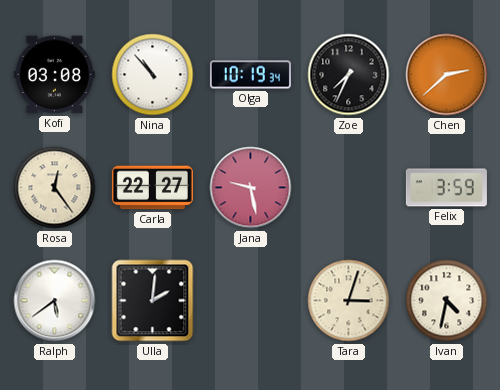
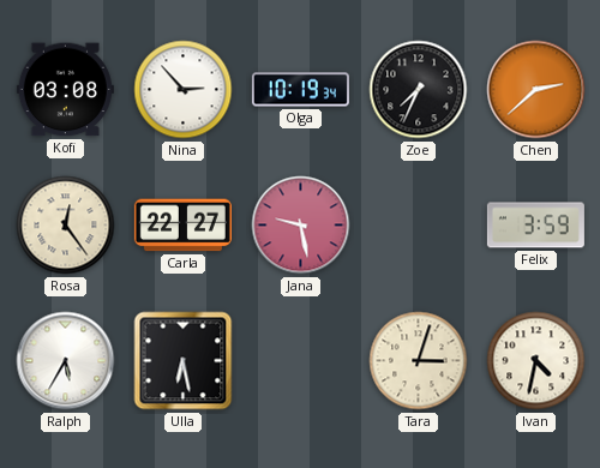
Nina: 10:53 -> 2:53 (184, 90)
Ralph: 5:39 -> 5:35 (66, 361)
Ulla: 2:01 -> 6:28 (184, 361)
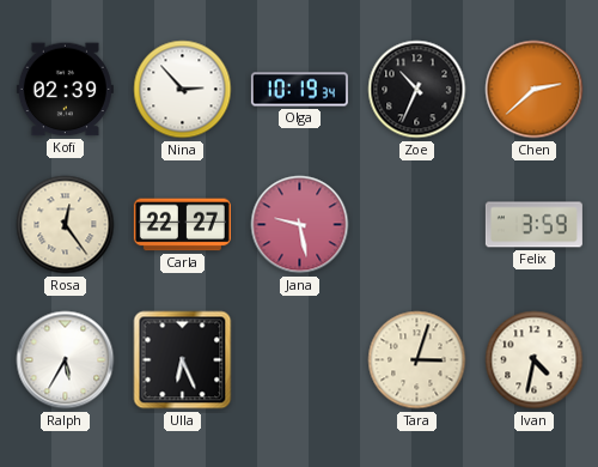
Kofi: 03:08 -> 02:39 (65, 90)
Zoe: 7:34 -> 10:34 (417, 90)
Ulla: 6:28 -> 6:26 (183, 360)
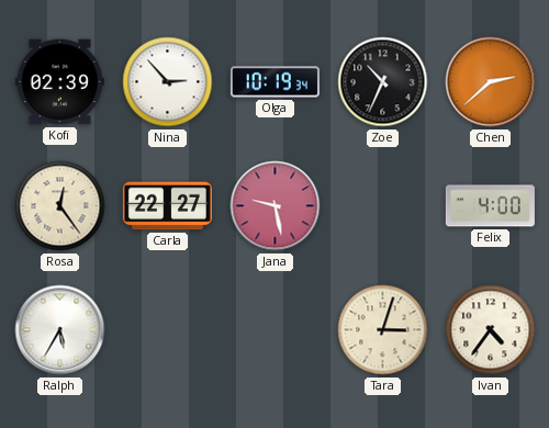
Felix: 3:59 -> 4:00 (490, 206)
Ulla: 6:26 -> none (183, 360)
Ivan: 4:32 -> 4:36 (491, 330)
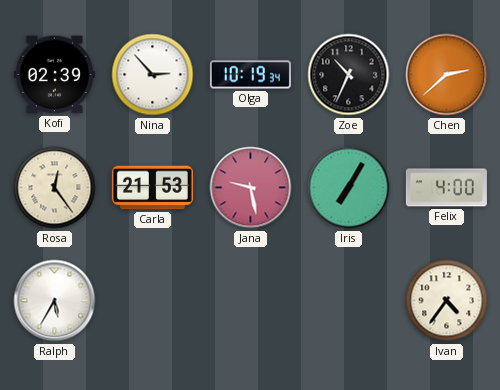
Carla: 22:27 -> 21:53 (152, 188)
Iris: none -> 7:05 (349, 188)
Tara: 3:03 -> none (383, 330)
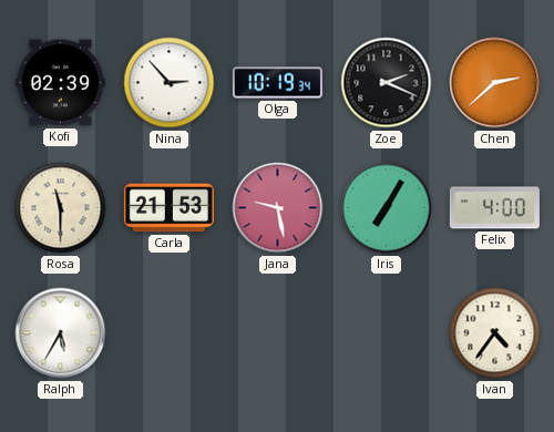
Zoe: 10:34 -> 2:19 (387, 83)
Rosa: 12:24 -> 11:30 (61, 208)
